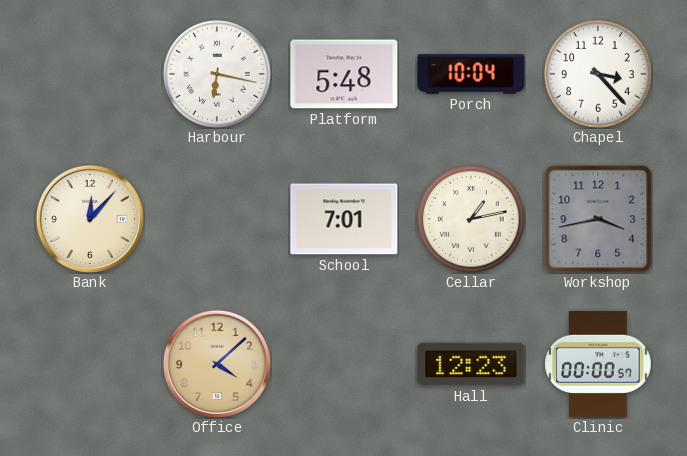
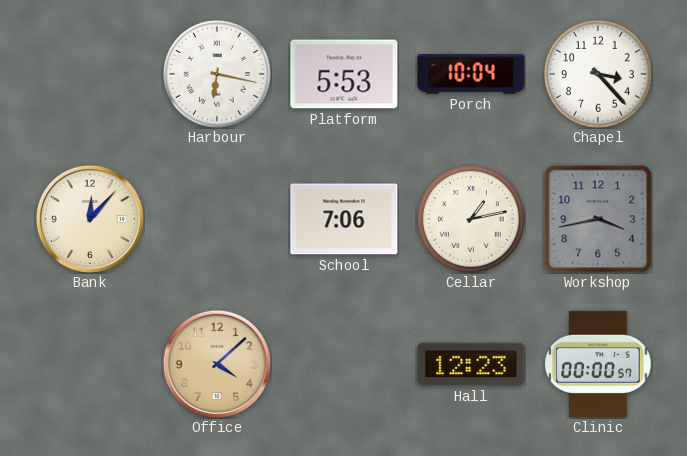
Platform: 5:48 -> 5:53 (344, 74)
School: 7:01 -> 7:06 (344, 219)
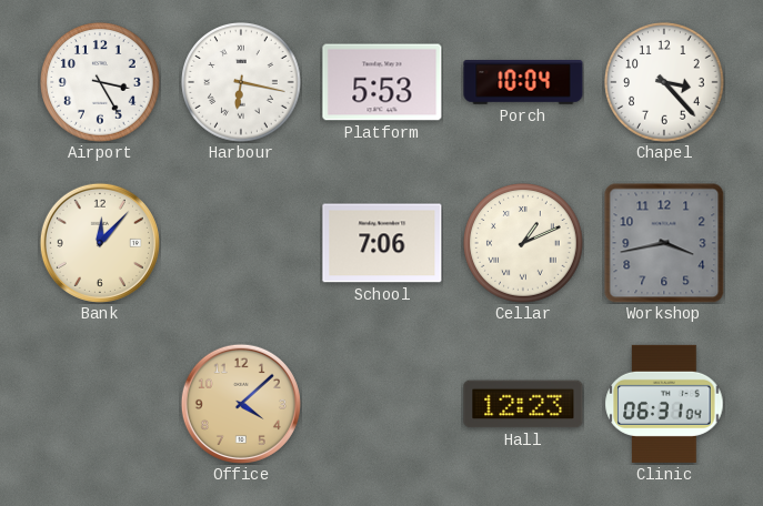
Airport: none -> 3:25 (100, 82)
Cellar: 1:13 -> 1:11 (523, 243)
Clinic: 00:00 -> 06:31 (664, 404)
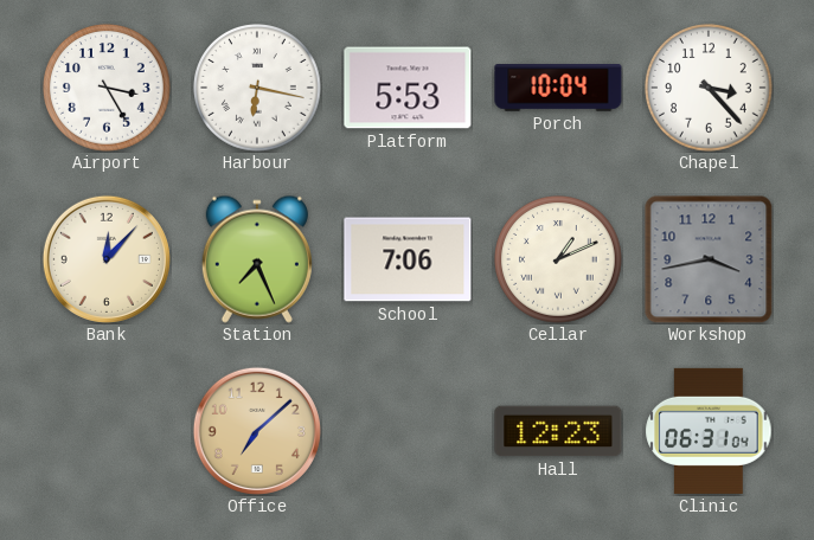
Station: none -> 7:26 (257, 259)
Office: 4:08 -> 7:08 (257, 431)
